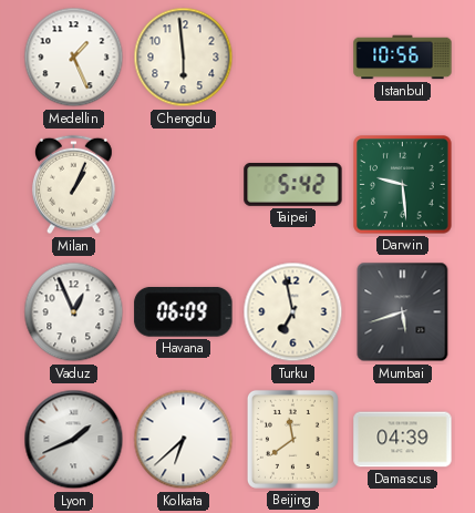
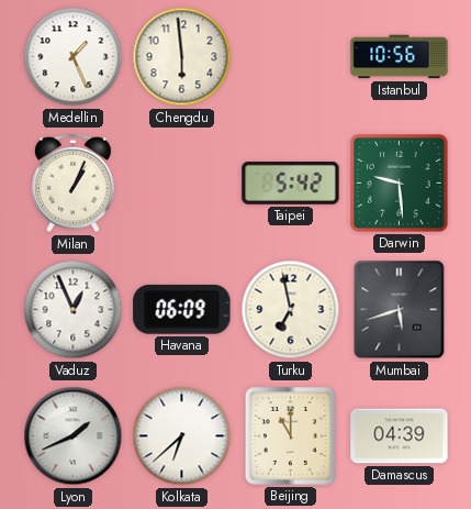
Beijing: 11:39 -> 11:00 (290, 435)
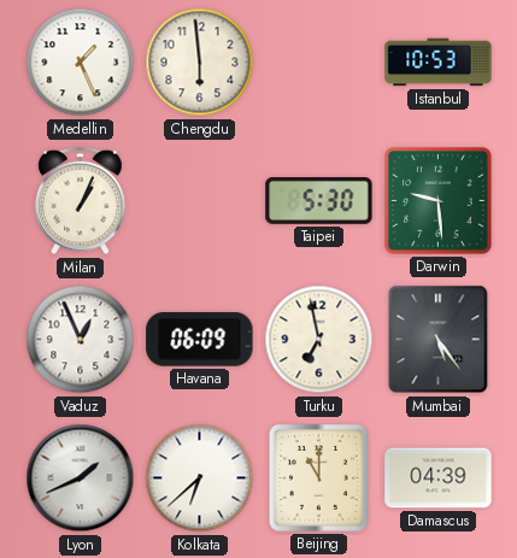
Istanbul: 10:56 -> 10:53 (439, 63)
Taipei: 5:42 -> 5:30 (319, 201)
Mumbai: 5:42 -> 5:24 (439, 340)
